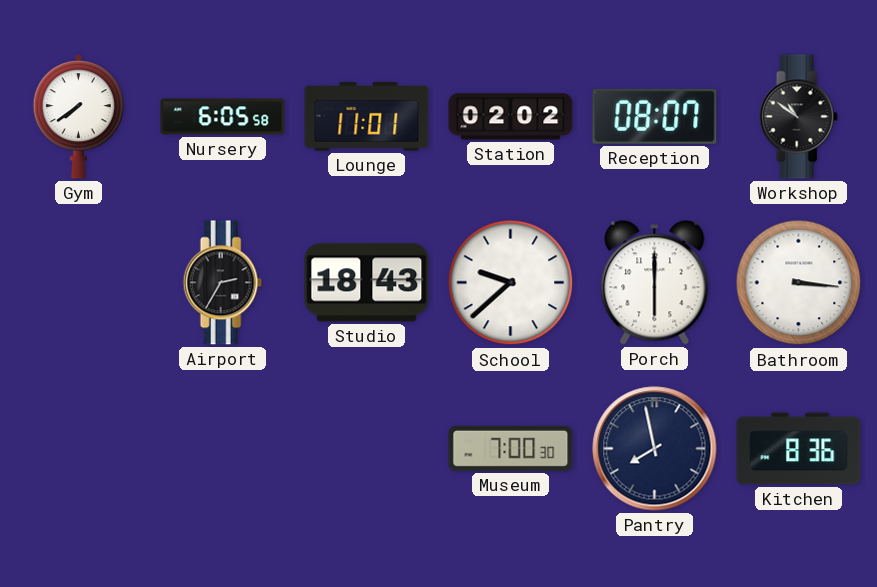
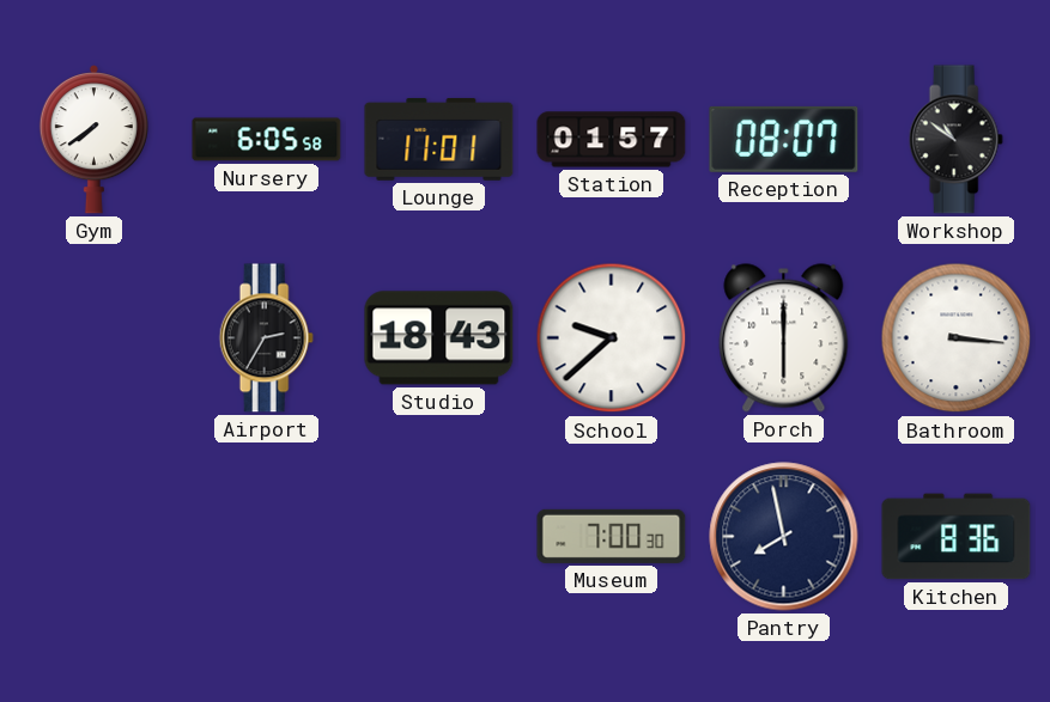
Station: 02:02 -> 01:57 (612, 140)
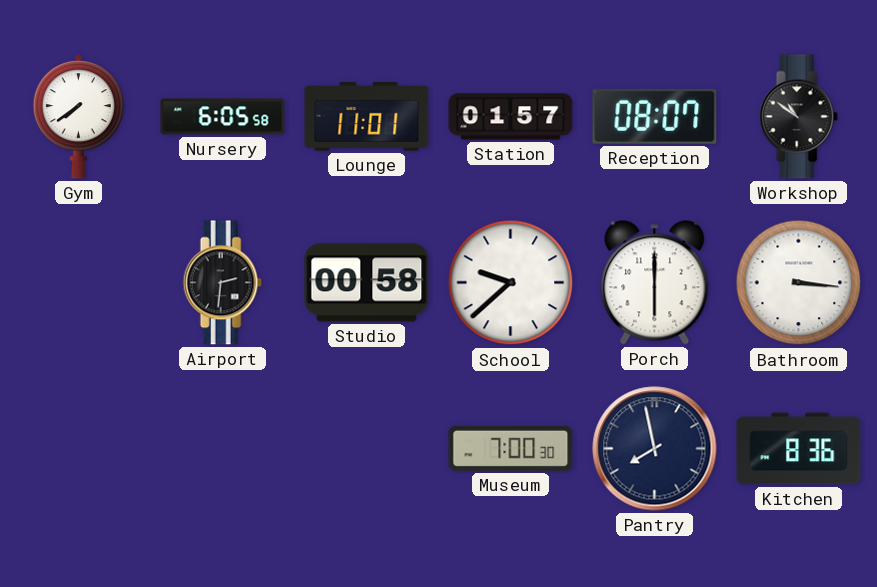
Airport: 2:35 -> 2:31 (222, 283)
Studio: 18:43 -> 00:58 (367, 283)
